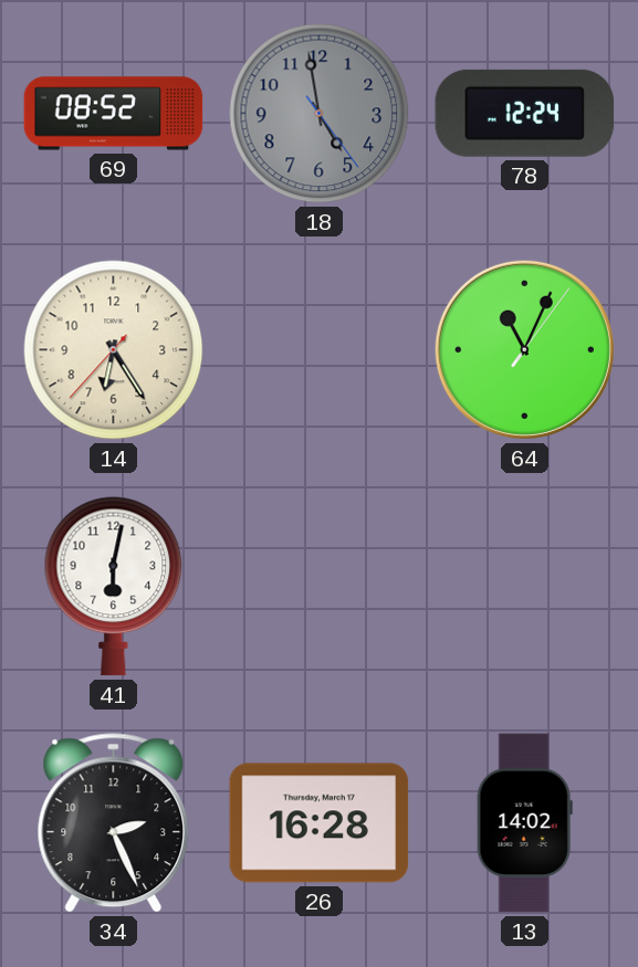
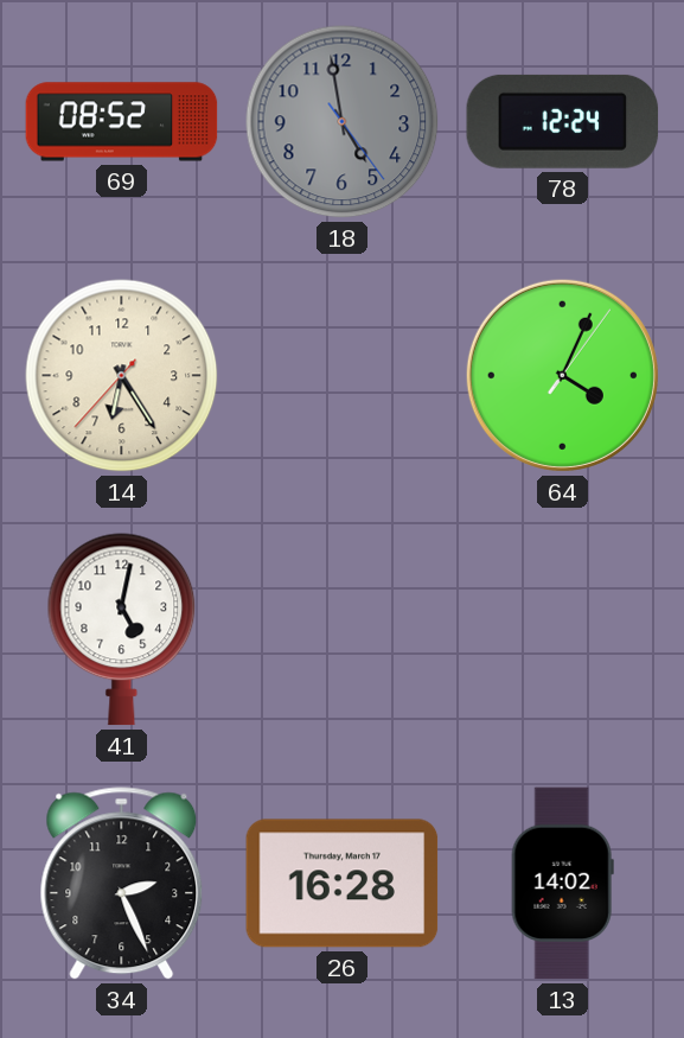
64: 11:04 -> 4:04 (562, 375)
41: 6:02 -> 5:02 (122, 630)
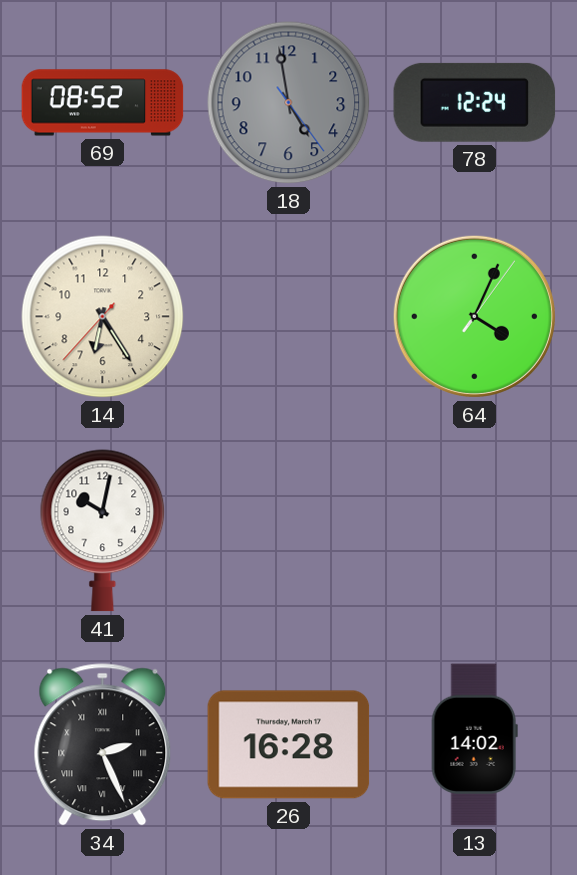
41: 5:02 -> 10:02 (103, 531)
34 numerals: Arabic -> Roman (103, 745)
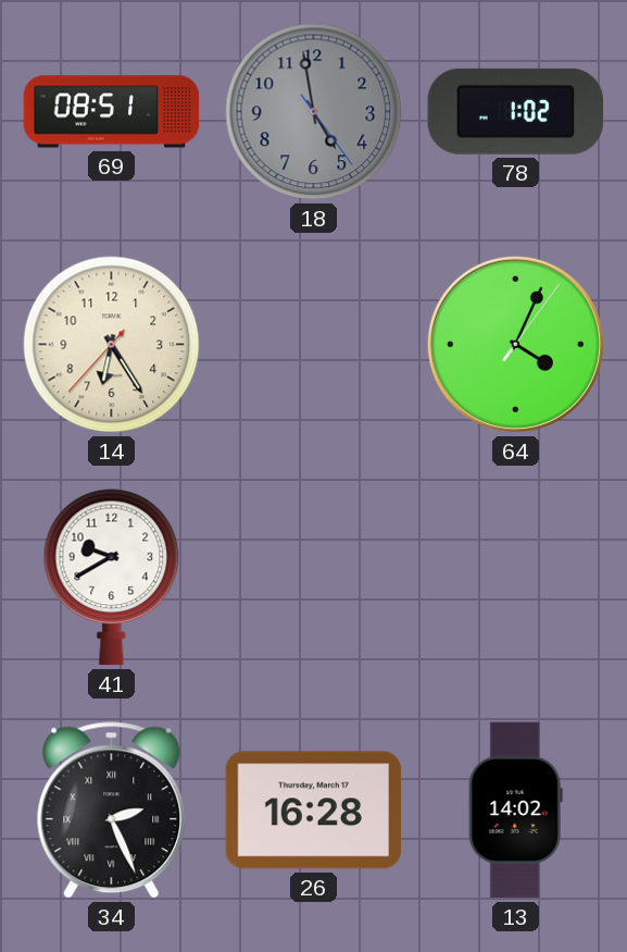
69: 08:52 -> 08:51 (112, 112)
78: 12:24 -> 1:02 (516, 111)
41: 10:02 -> 9:40 (112, 578)
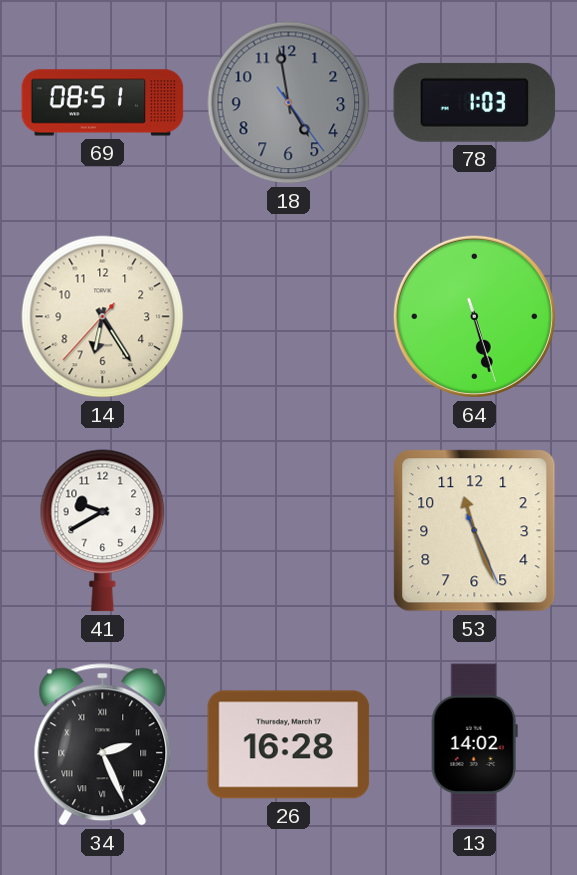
78: 1:02 -> 1:03 (475, 102)
64: 4:04 -> 5:27 (474, 316)
53: none -> 11:26 (475, 531)
